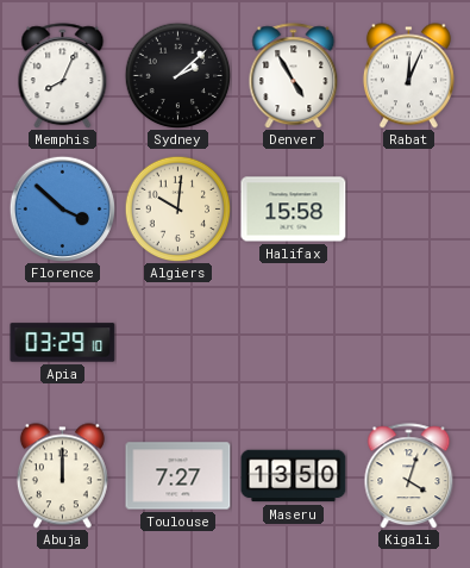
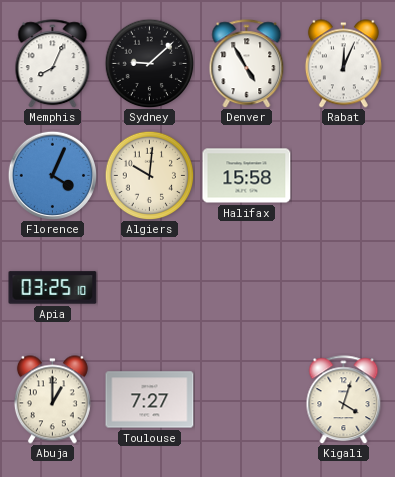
Sydney: 2:08 -> 9:08 (149, 63)
Florence: 3:52 -> 4:04 (52, 175)
Apia: 03:29 -> 03:25 (53, 288)
Abuja: 12:00 -> 1:00 (52, 400)
Maseru: 13:50 -> none (294, 476)
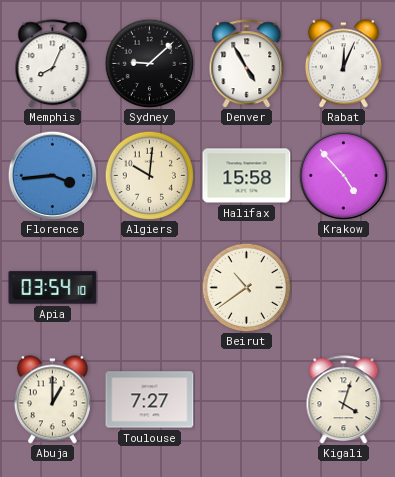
Florence: 4:04 -> 3:44 (52, 175)
Krakow: none -> 4:53 (343, 175)
Apia: 03:25 -> 03:54 (53, 288)
Beirut: none -> 10:39 (246, 287)
